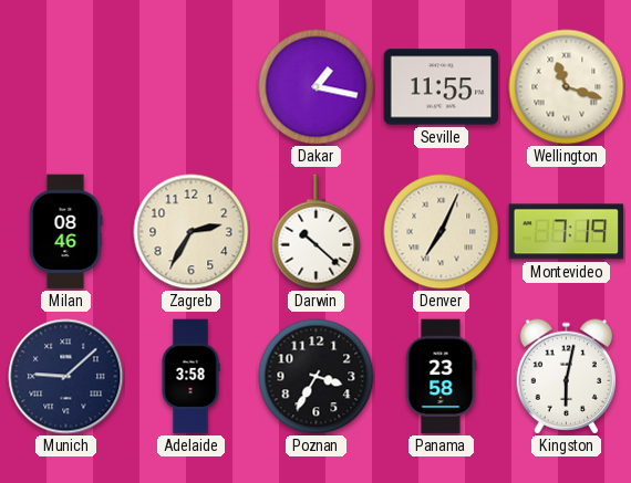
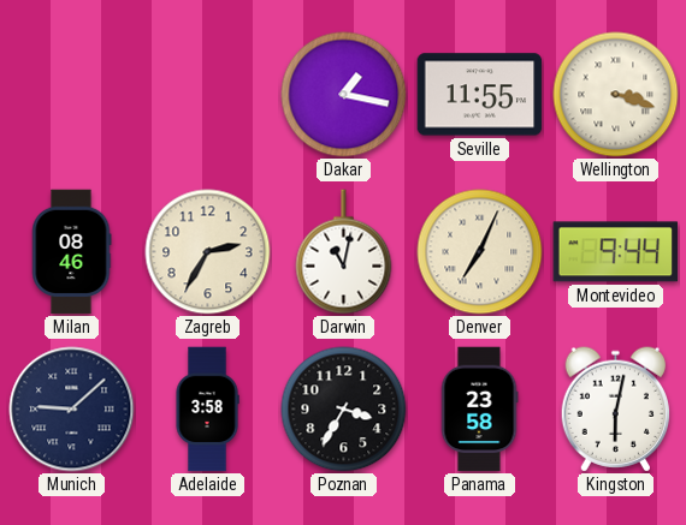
Wellington: 11:18 -> 3:18 (616, 95)
Darwin: 10:22 -> 11:02 (344, 252)
Montevideo: 7:19 -> 9:44 (616, 252)
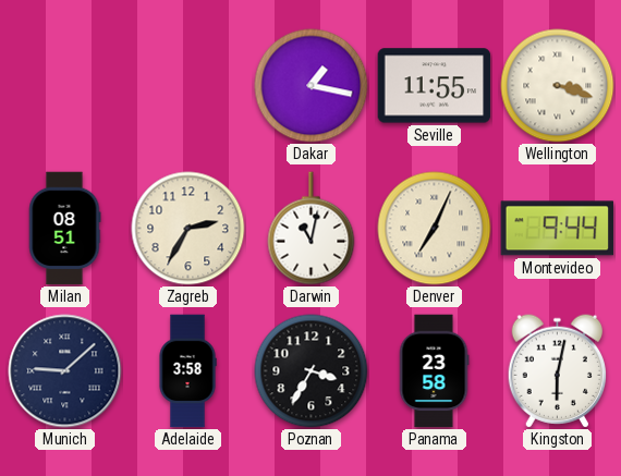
Milan: 08:46 -> 08:51 (64, 229)
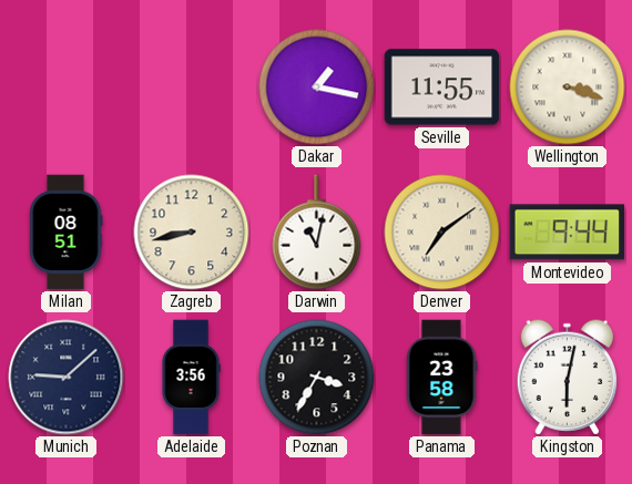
Zagreb: 2:35 -> 8:43 (192, 233)
Denver: 7:04 -> 7:09 (442, 233)
Adelaide: 3:58 -> 3:56 (191, 378)
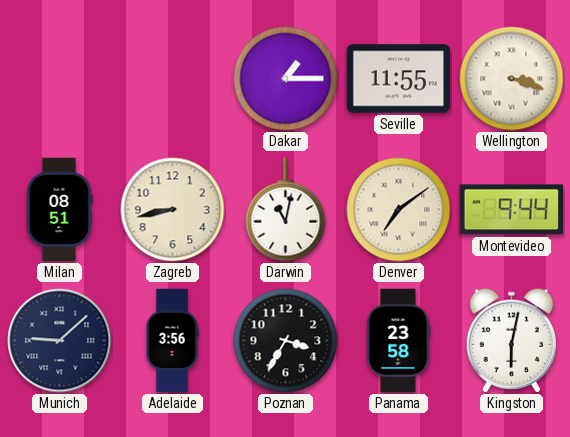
Dakar: 1:17 -> 1:15 (286, 79)
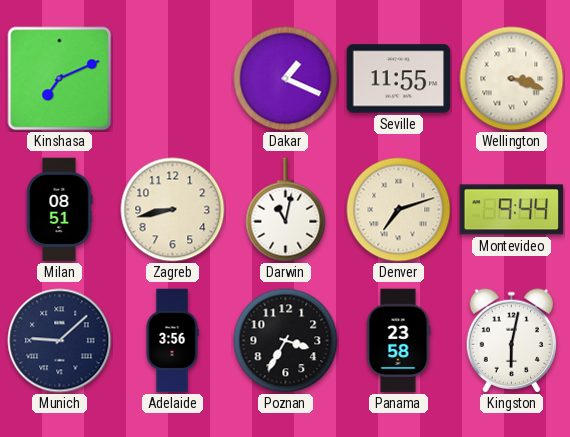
Kinshasa: none -> 7:11 (60, 79)
Dakar: 1:15 -> 1:19 (286, 79)
Denver: 7:09 -> 7:12 (399, 210)
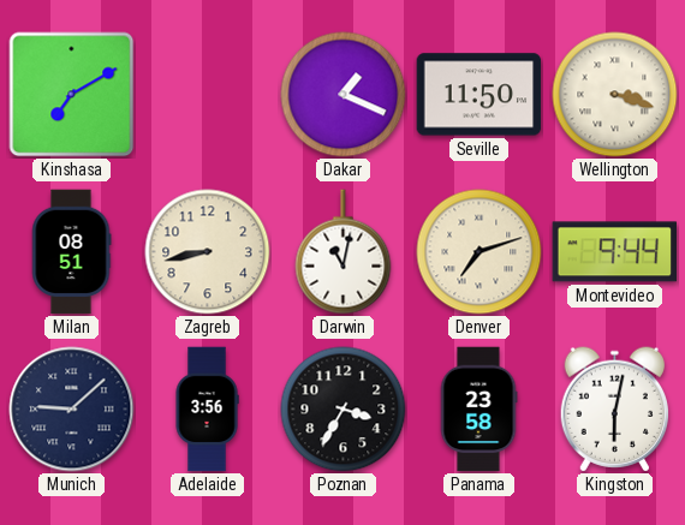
Kinshasa: 7:11 -> 7:10 (72, 95)
Seville: 11:55 -> 11:50 (479, 95)
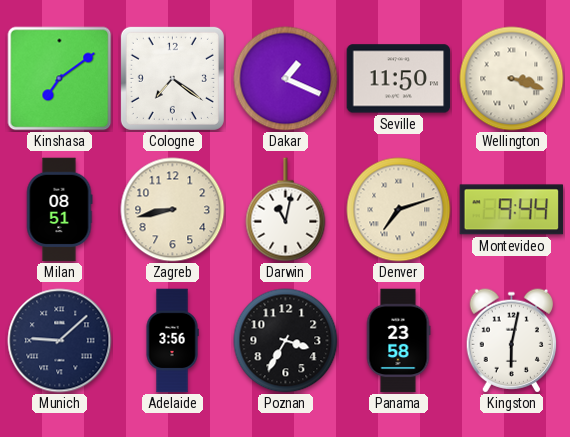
Kinshasa: 7:10 -> 7:09 (60, 79)
Cologne: none -> 7:21 (172, 78)
